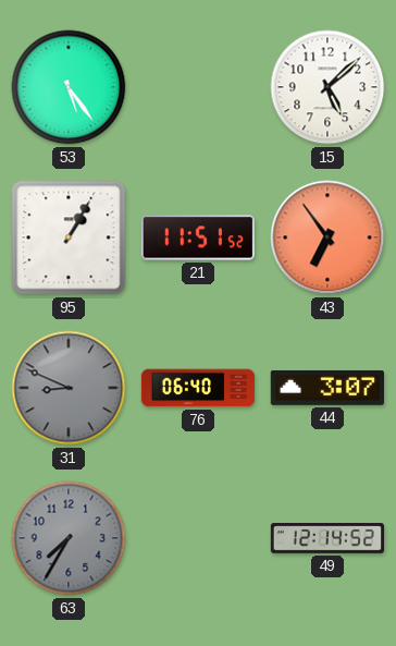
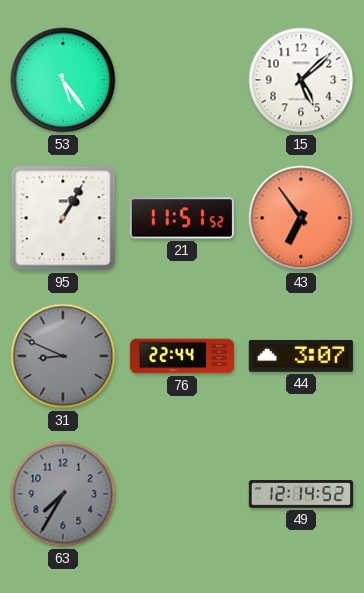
76: 06:40 -> 22:44 (182, 356)
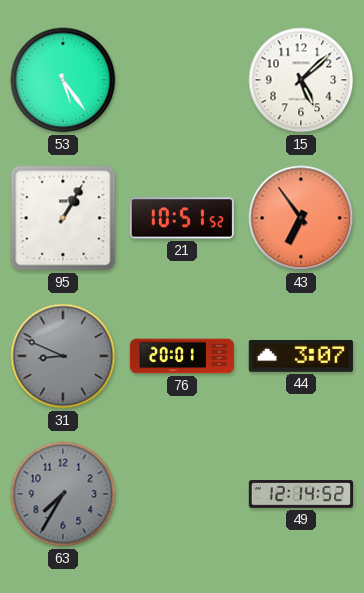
21: 11:51 -> 10:51 (182, 218)
76: 22:44 -> 20:01 (182, 356)
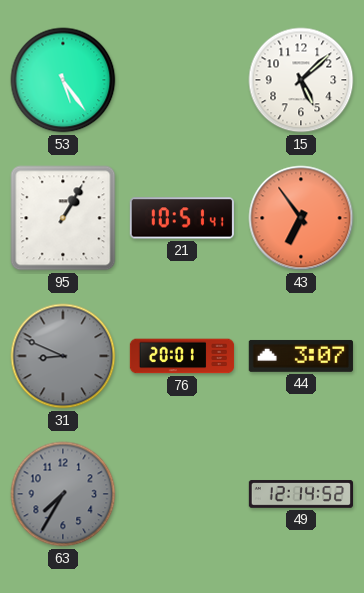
21: 10:51:52 -> 10:51:41 (182, 218)
